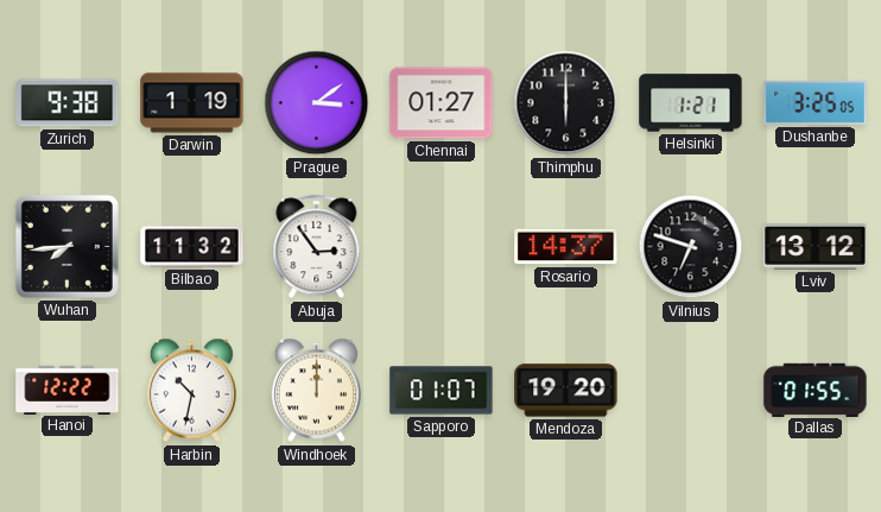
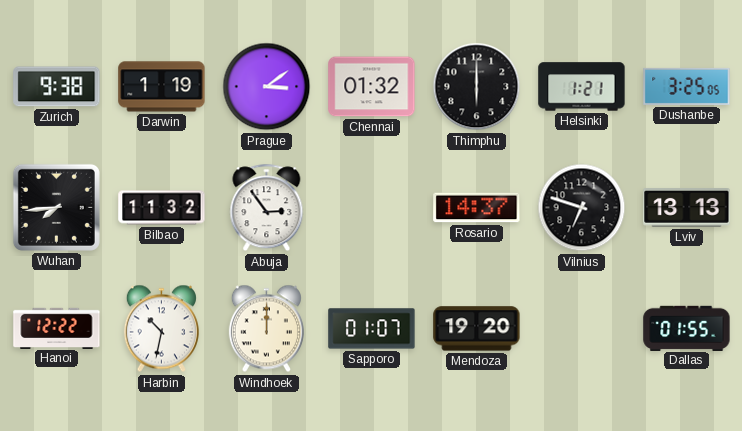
Chennai: 01:27 -> 01:32 (372, 87)
Lviv: 13:12 -> 13:13 (687, 208)
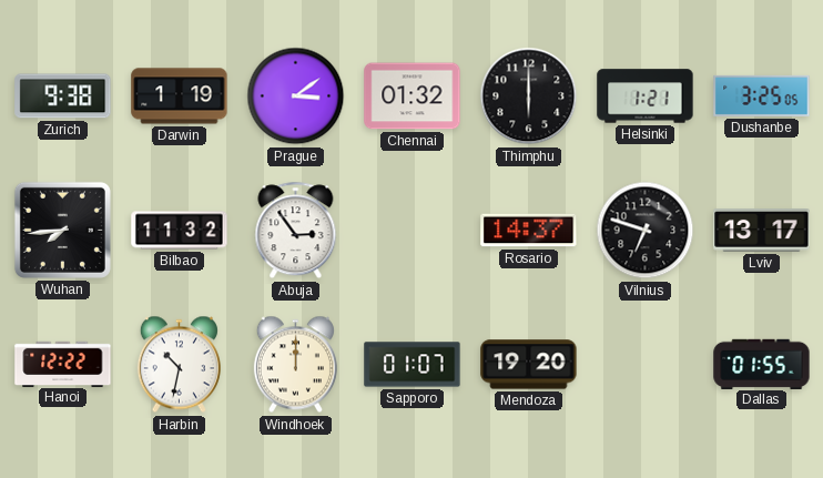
Lviv: 13:13 -> 13:17 (762, 231)
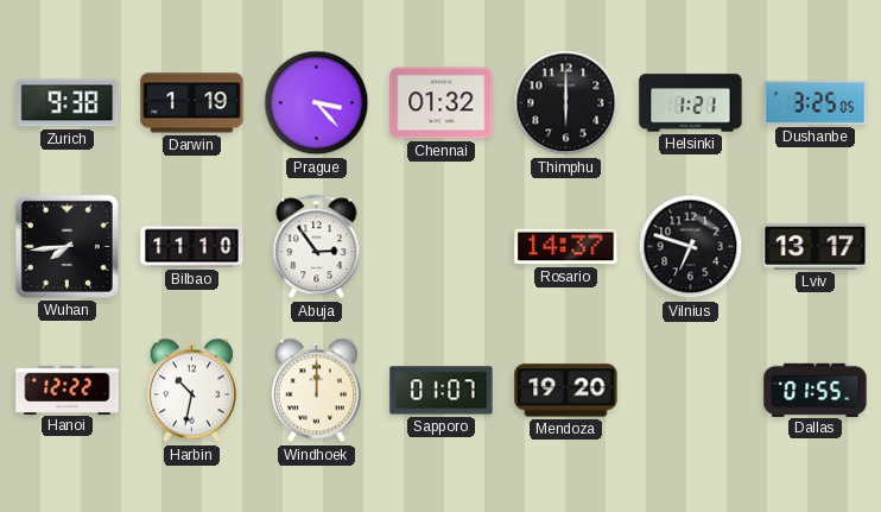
Prague: 3:09 -> 3:23 (317, 103)
Bilbao: 11:32 -> 11:10 (192, 247)
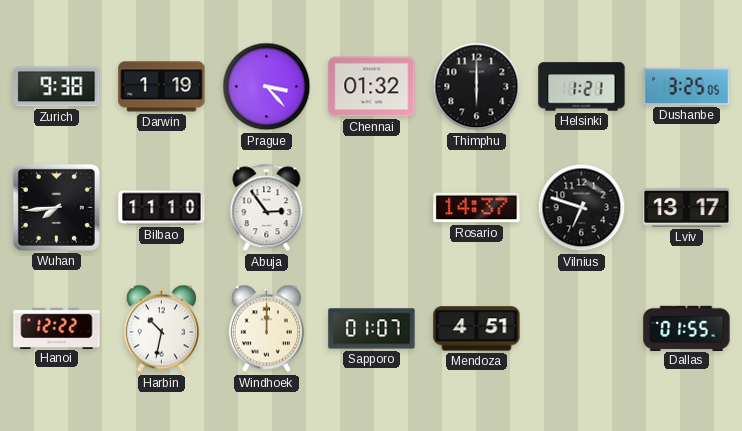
Mendoza: 19:20 -> 4:51 (477, 329)
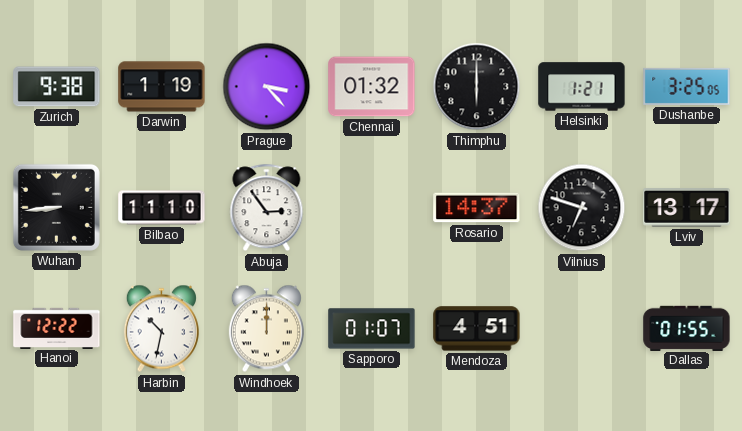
Wuhan: 7:44 -> 8:44 (56, 207)
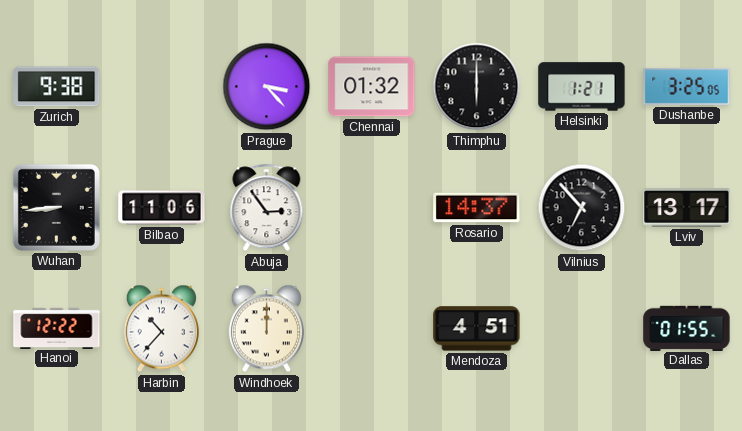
Darwin: 1:19 -> none (162, 87)
Bilbao: 11:10 -> 11:06 (162, 208)
Vilnius: 6:48 -> 6:53 (582, 208)
Harbin: 10:32 -> 10:37 (161, 329)
Sapporo: 01:07 -> none (372, 329)
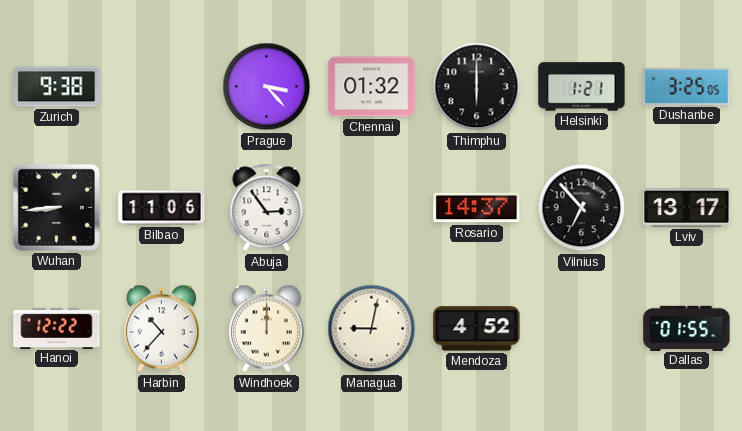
Managua: none -> 9:02 (372, 329)
Mendoza: 4:51 -> 4:52 (477, 329)
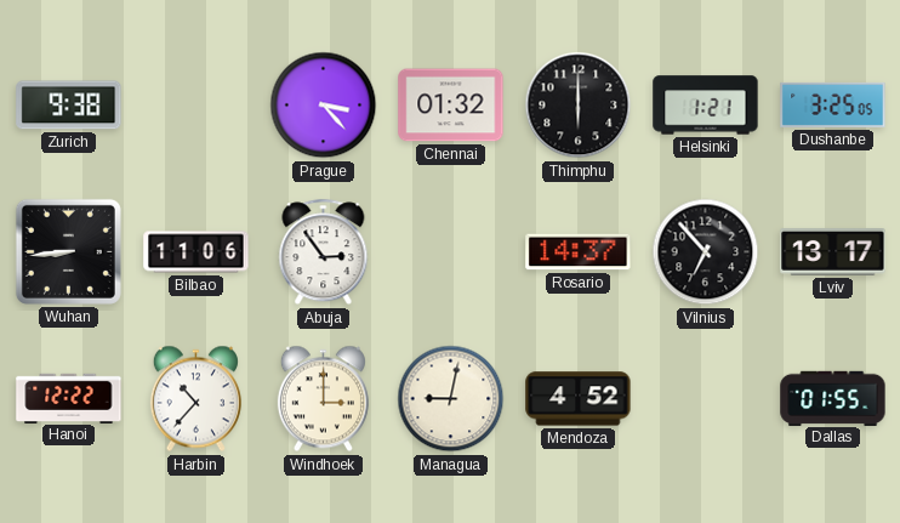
Windhoek: 12:00 -> 3:00 (323, 399)
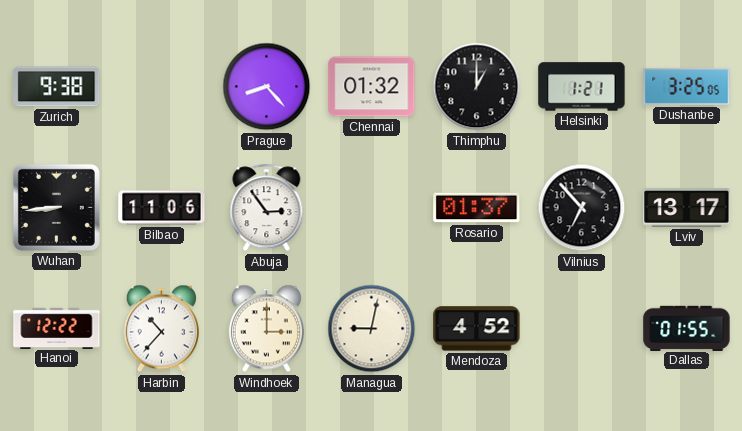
Prague: 3:23 -> 8:23 (267, 87)
Thimphu: 6:00 -> 1:00 (477, 87)
Rosario: 14:37 -> 01:37 (477, 208)
